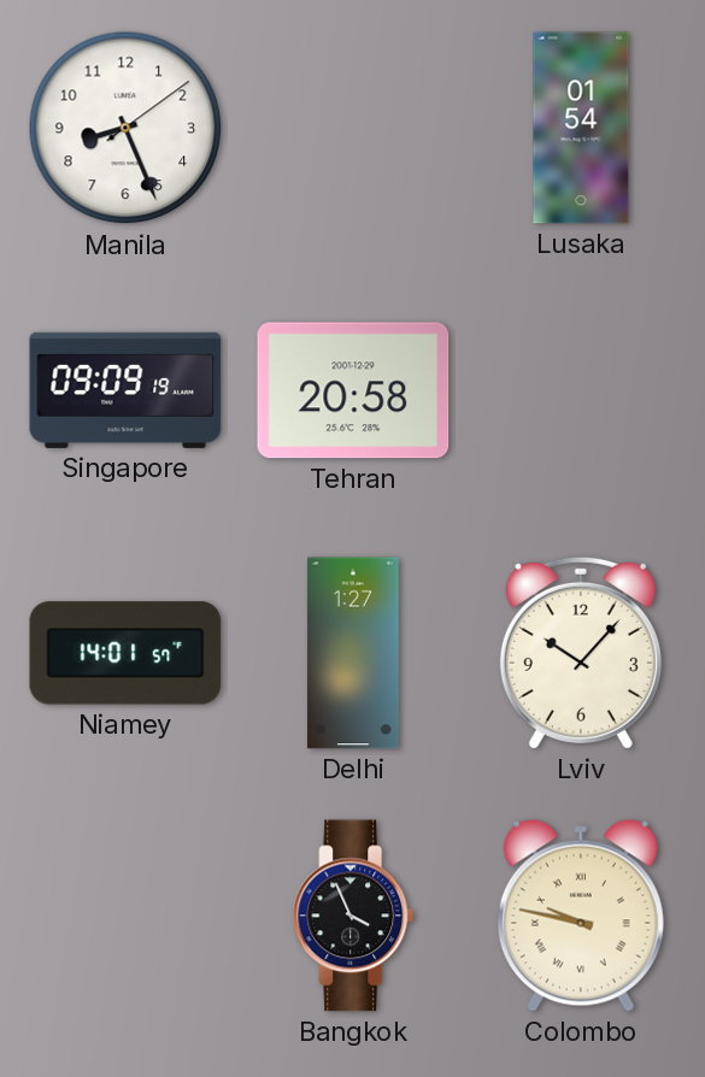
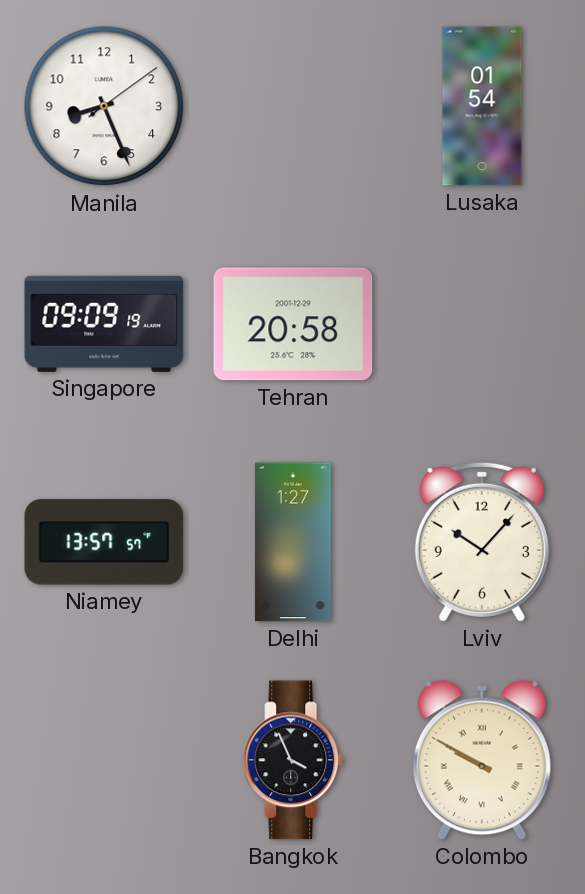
Niamey: 14:01 -> 13:57 (104, 542)
Colombo: 9:47 -> 9:50 (482, 760)
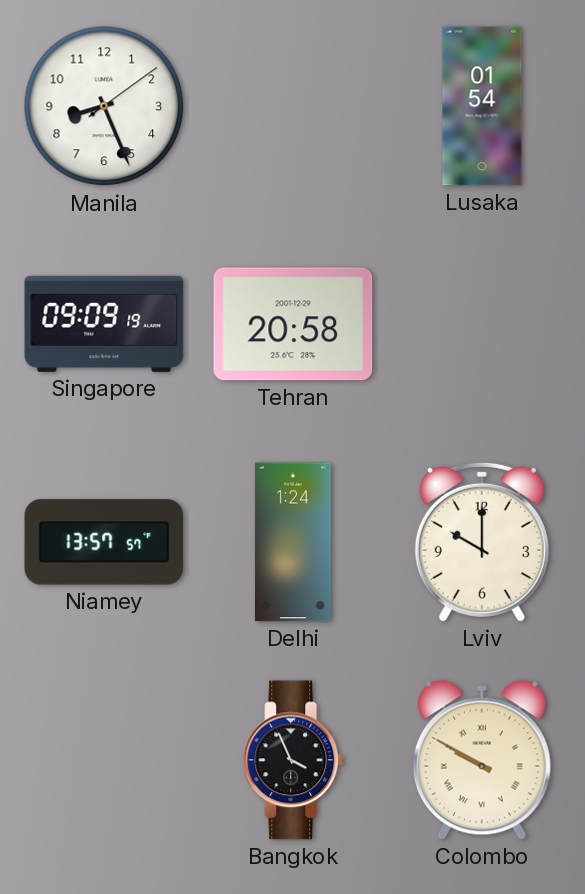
Delhi: 1:27 -> 1:24 (293, 542)
Lviv: 10:07 -> 10:00 (482, 542)
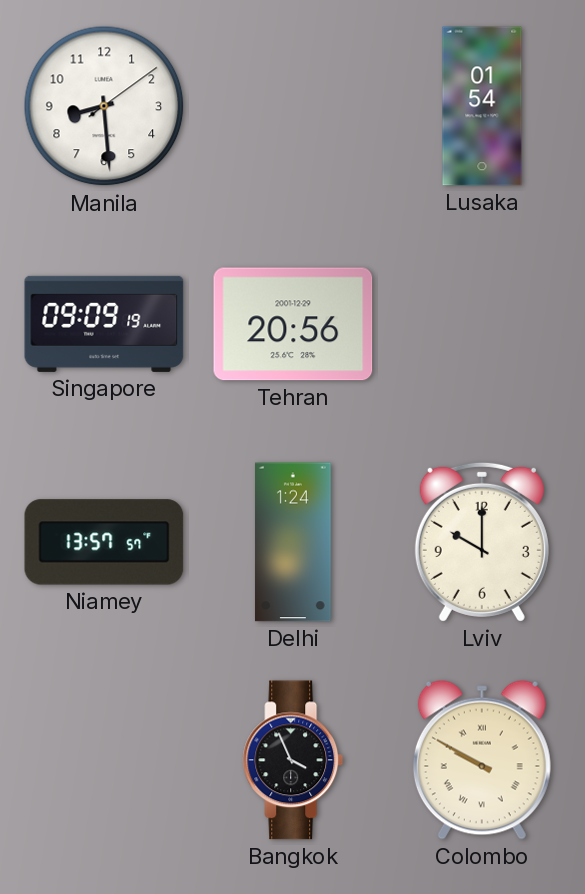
Manila: 8:26 -> 8:29 (104, 106)
Tehran: 20:58 -> 20:56 (293, 324)
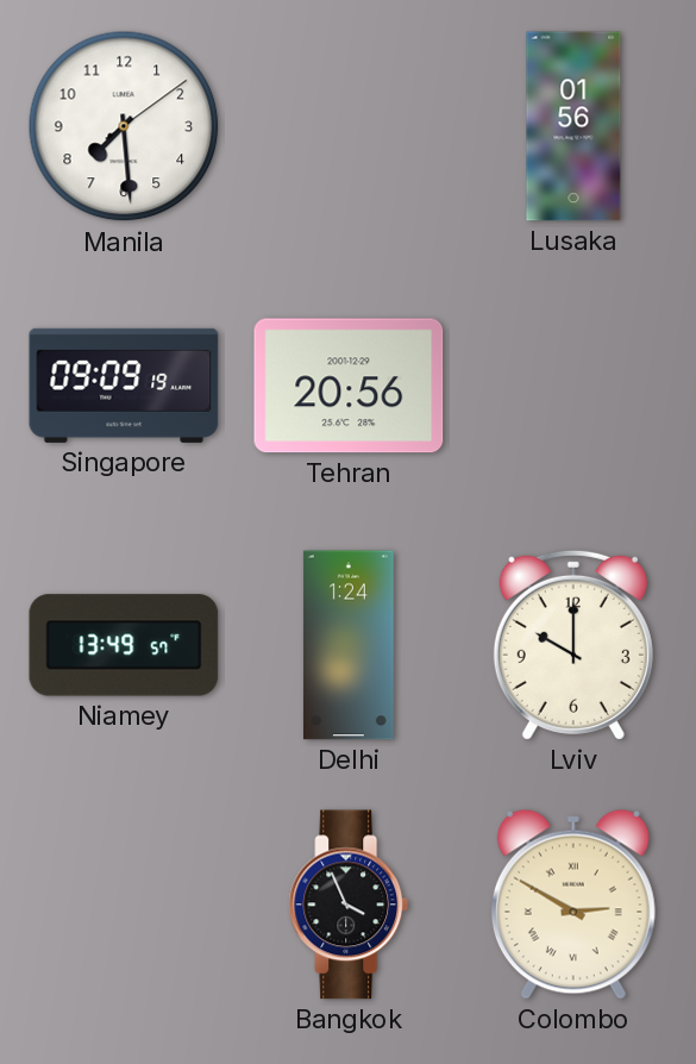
Manila: 8:29 -> 7:29 (124, 126)
Lusaka: 01:54 -> 01:56 (573, 126)
Niamey: 13:57 -> 13:49 (124, 645)
Colombo: 9:50 -> 2:50 (573, 905)
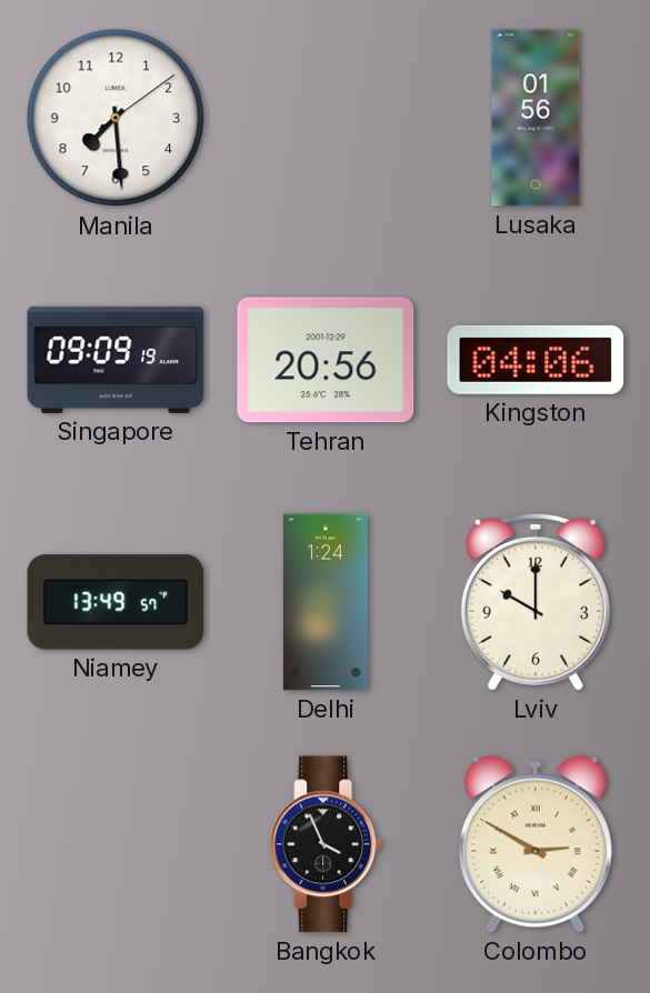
Kingston: none -> 04:06 (536, 360)
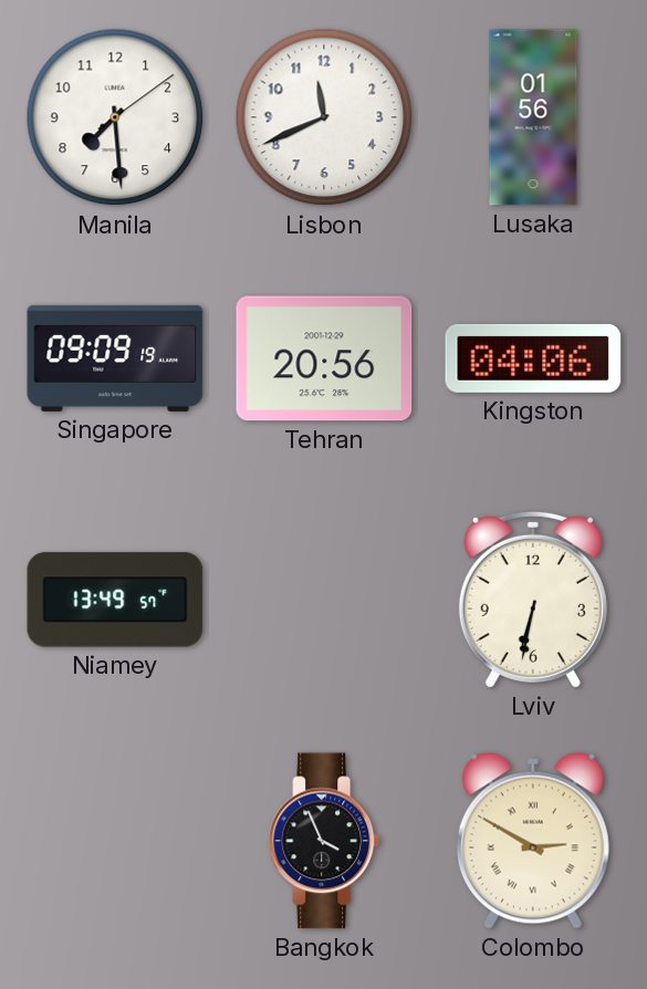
Lisbon: none -> 11:41 (324, 117)
Delhi: 1:24 -> none (326, 602)
Lviv: 10:00 -> 6:32 (533, 600)
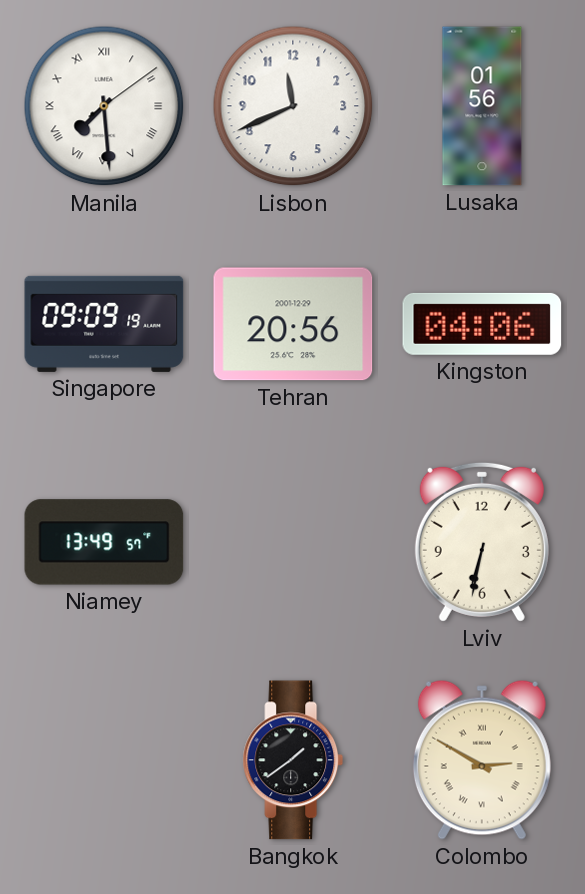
Manila numerals: Arabic -> Roman (104, 106)
Bangkok: 3:56 -> 1:39 (293, 760)
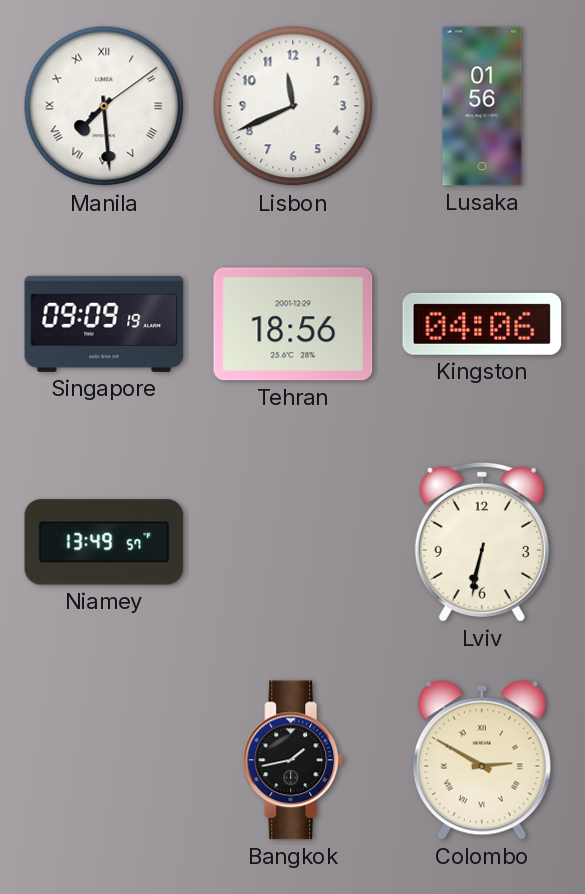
Tehran: 20:56 -> 18:56 (293, 324)
Bangkok: 1:39 -> 1:43 (293, 760)
